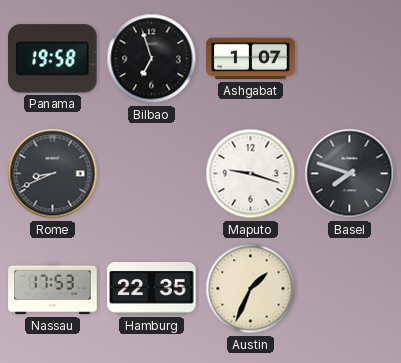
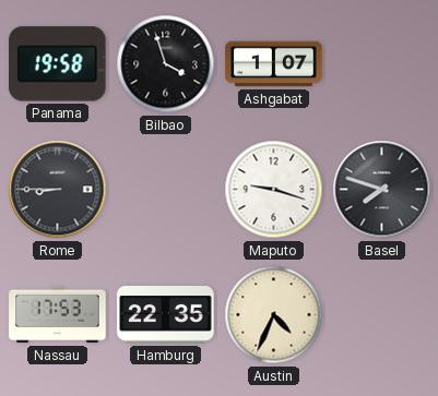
Bilbao: 6:57 -> 3:57 (166, 64)
Rome: 8:41 -> 8:45 (58, 190)
Austin: 1:34 -> 4:34 (274, 315)
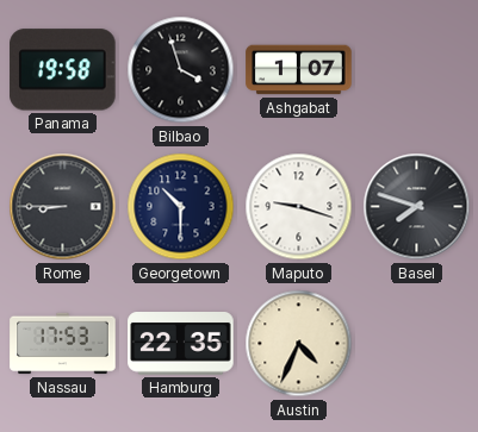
Georgetown: none -> 10:30 (181, 207)
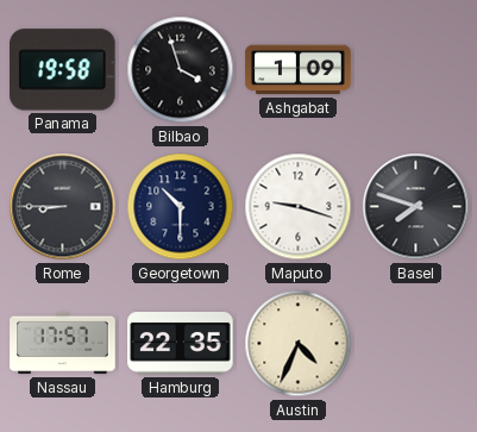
Ashgabat: 1:07 -> 1:09 (299, 70)
Nassau: 17:53 -> 17:57 (63, 344)
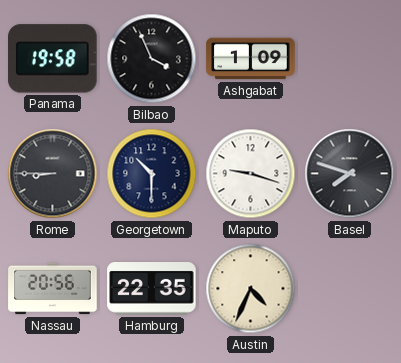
Bilbao: 3:57 -> 3:56 (152, 59)
Nassau: 17:57 -> 20:56 (53, 289)
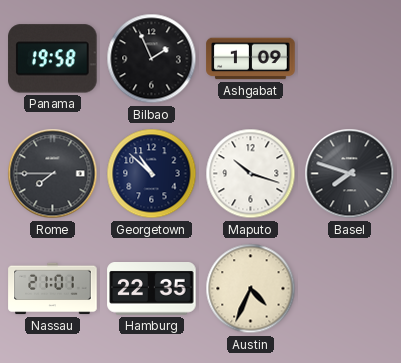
Bilbao: 3:56 -> 1:56 (152, 59)
Rome: 8:45 -> 7:45 (53, 174)
Georgetown: 10:30 -> 10:52 (152, 174)
Maputo: 9:18 -> 10:18 (251, 174)
Nassau: 20:56 -> 21:01 (53, 289)
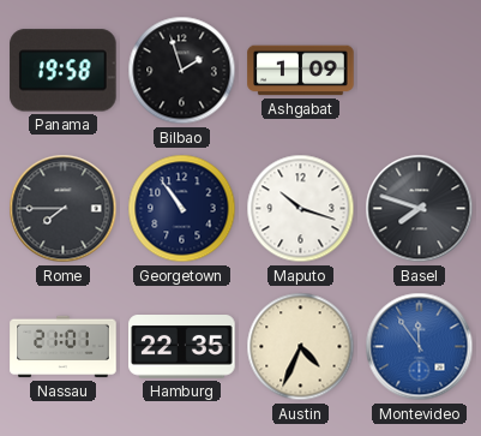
Bilbao: 1:56 -> 1:57 (182, 71)
Georgetown: 10:52 -> 10:54 (182, 209)
Montevideo: none -> 11:54 (420, 347)
